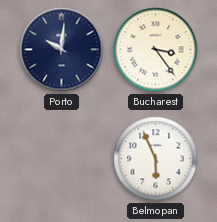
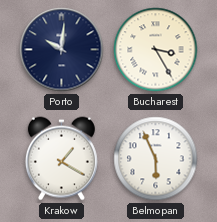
Bucharest: 3:24 -> 3:25 (156, 50)
Krakow: none -> 1:20 (61, 159)
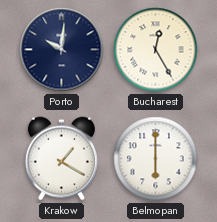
Bucharest: 3:25 -> 12:25 (156, 50)
Belmopan: 5:56 -> 6:00 (156, 159)
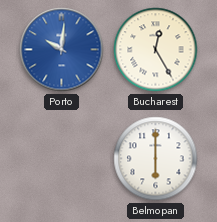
Porto dial: navy -> blue (62, 50)
Krakow: 1:20 -> none (61, 159)
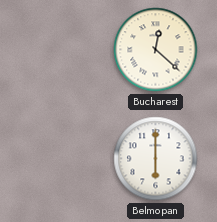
Porto: 10:01 -> none (62, 50)
Bucharest: 12:25 -> 12:22 (156, 50)
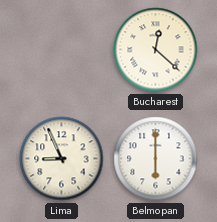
Lima: none -> 8:56 (62, 159)
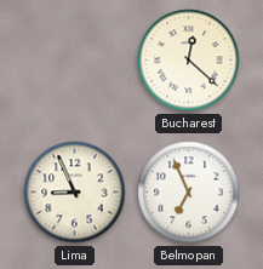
Belmopan: 6:00 -> 6:56 (189, 193)
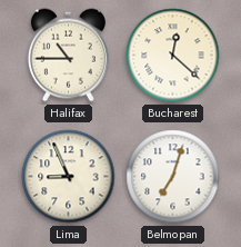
Halifax: none -> 10:45 (68, 56)
Belmopan: 6:56 -> 7:03 (173, 177)
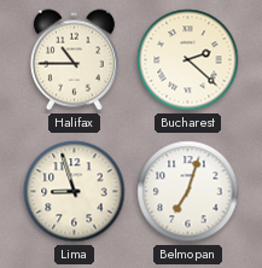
Bucharest: 12:22 -> 2:22 (188, 60)
Lima: 8:56 -> 8:57 (75, 192)
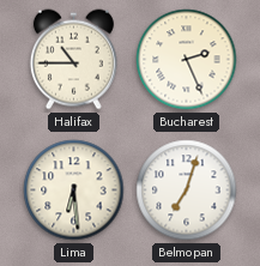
Bucharest: 2:22 -> 2:26 (187, 60)
Lima: 8:57 -> 6:29 (74, 191)
